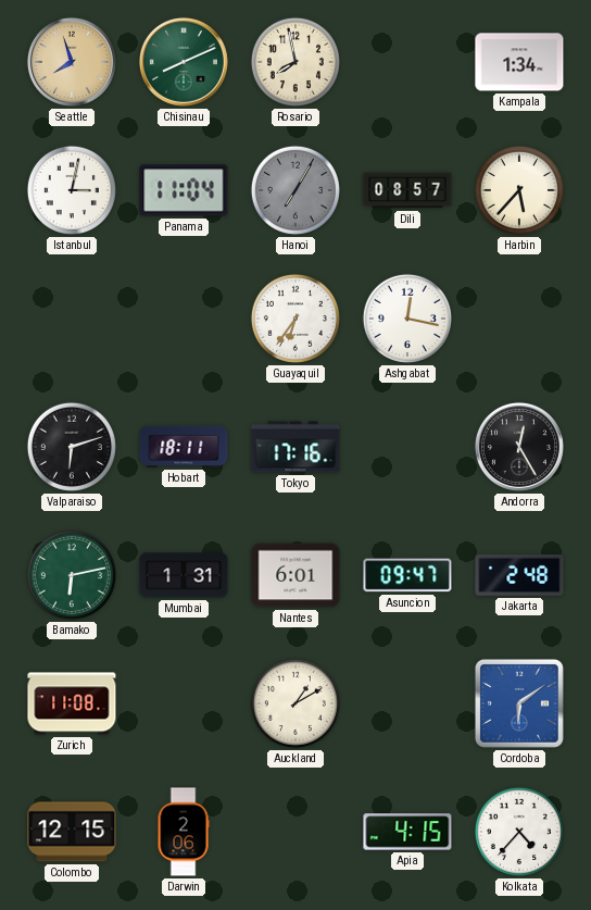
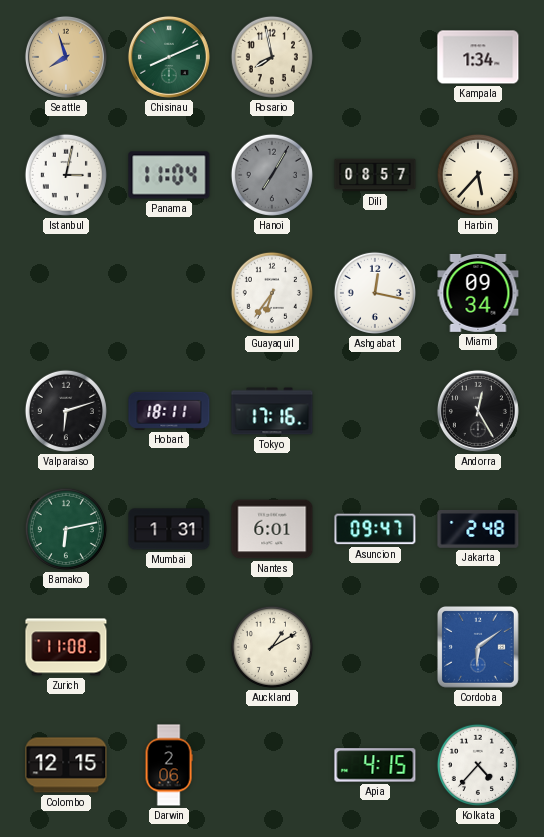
Miami: none -> 09:34 (478, 293)
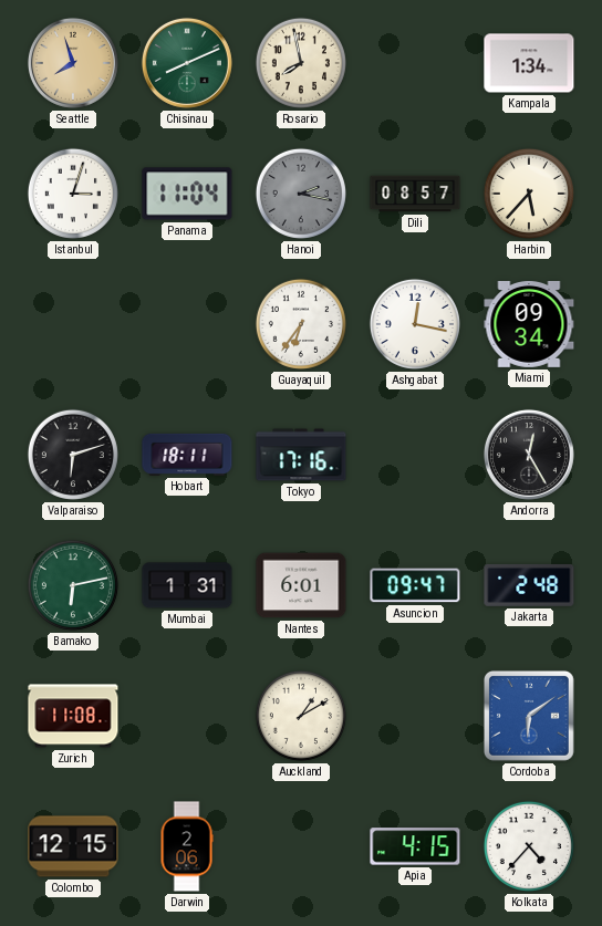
Istanbul: 3:02 -> 3:03 (73, 194)
Hanoi: 7:05 -> 2:17 (301, 194)
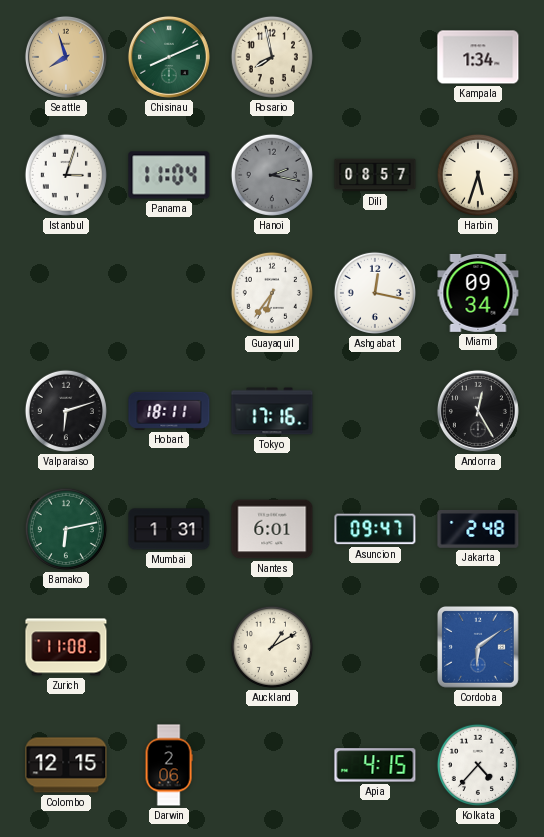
Harbin: 5:37 -> 5:33 (478, 175)
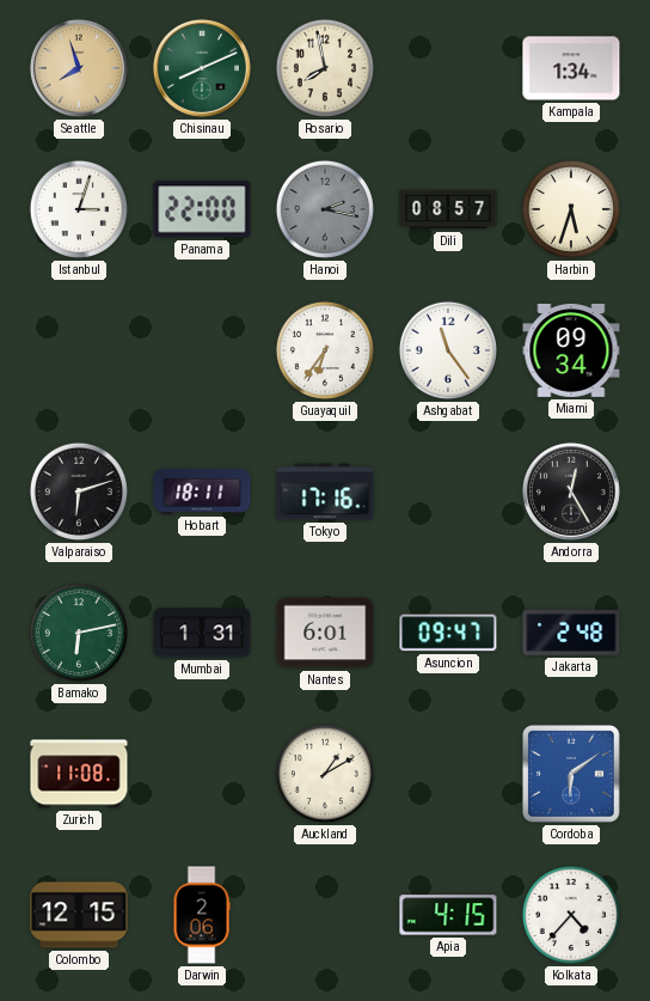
Panama: 11:04 -> 22:00 (202, 209)
Ashgabat: 12:17 -> 11:24 (448, 350)
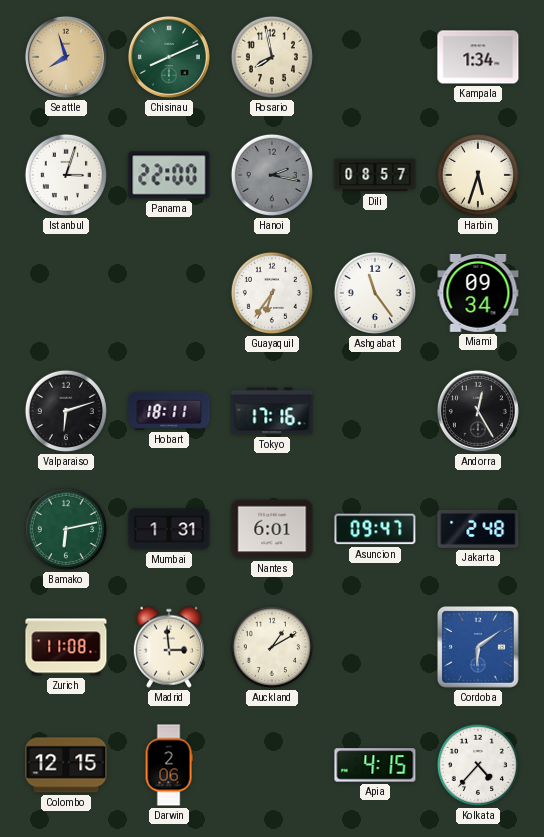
Madrid: none -> 2:59 (169, 647)
